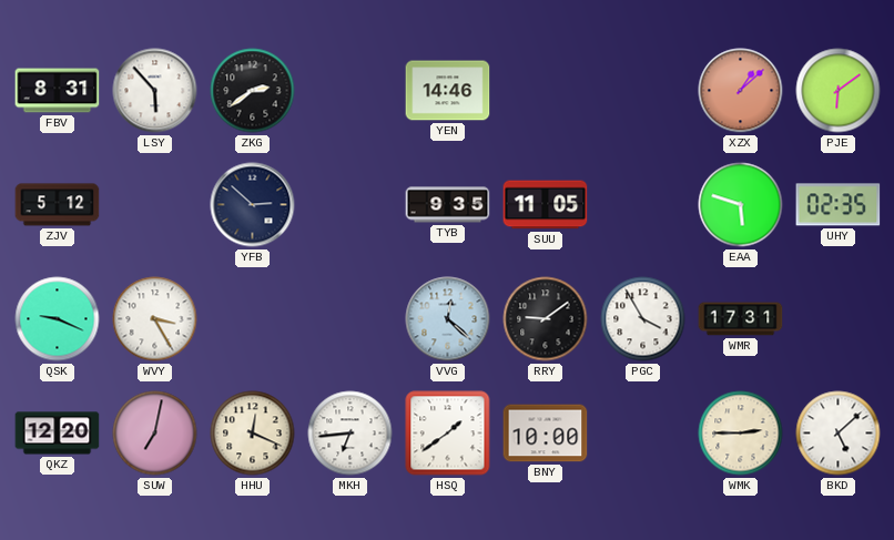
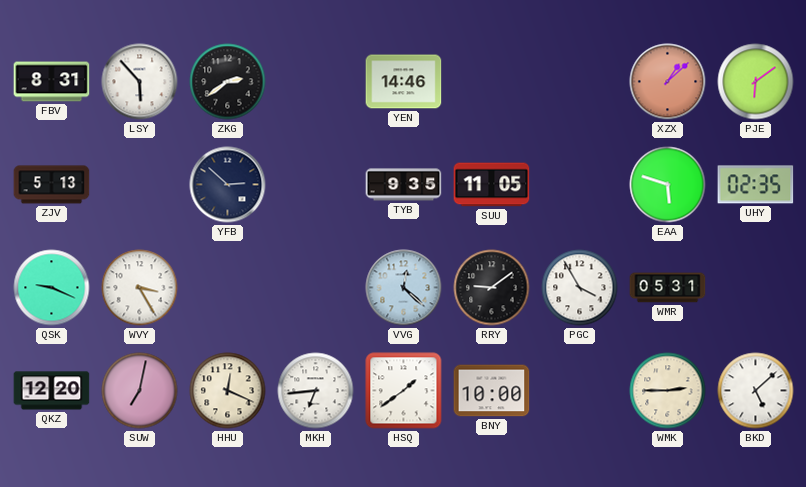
ZJV: 5:12 -> 5:13 (52, 185)
WMR: 17:31 -> 05:31 (668, 288)
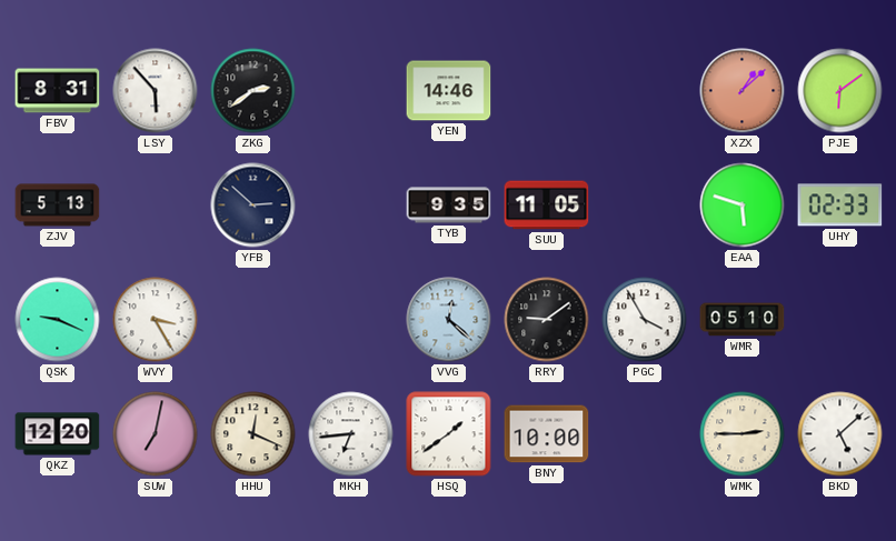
UHY: 02:35 -> 02:33 (840, 206)
WMR: 05:31 -> 05:10 (743, 320)
